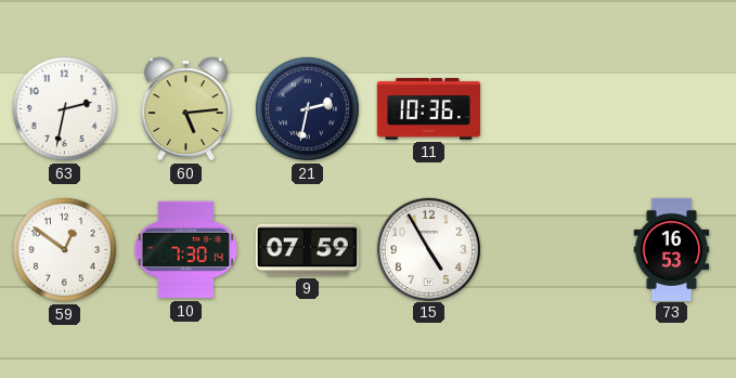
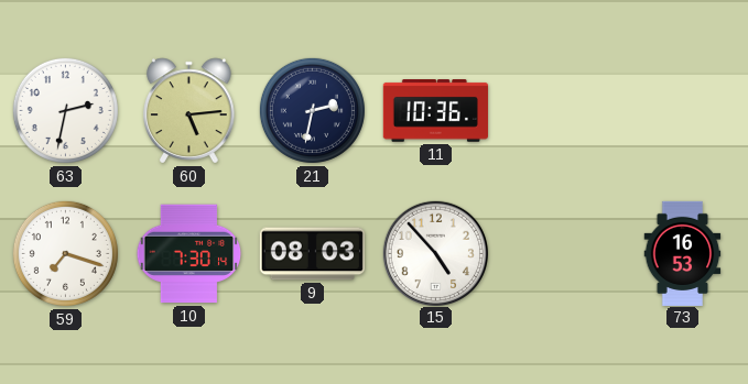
59: 12:51 -> 7:18 (65, 253)
9: 07:59 -> 08:03 (312, 254)
15: 4:55 -> 4:53 (435, 253)
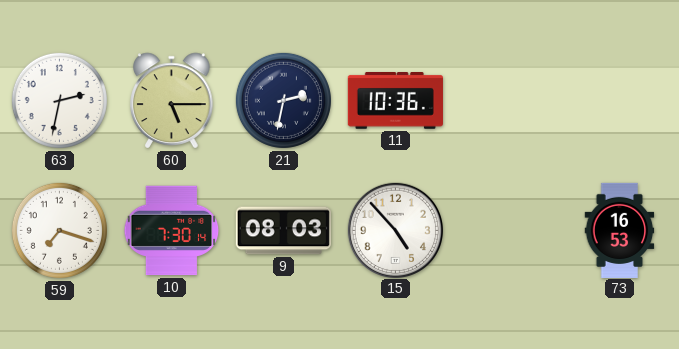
60: 5:14 -> 5:15 (172, 101)
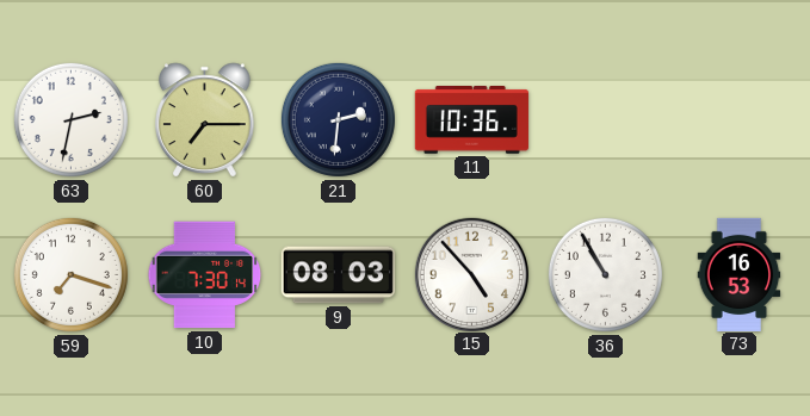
60: 5:15 -> 7:15 (205, 120)
21: 2:32 -> 2:31 (338, 119)
36: none -> 10:55 (605, 274)
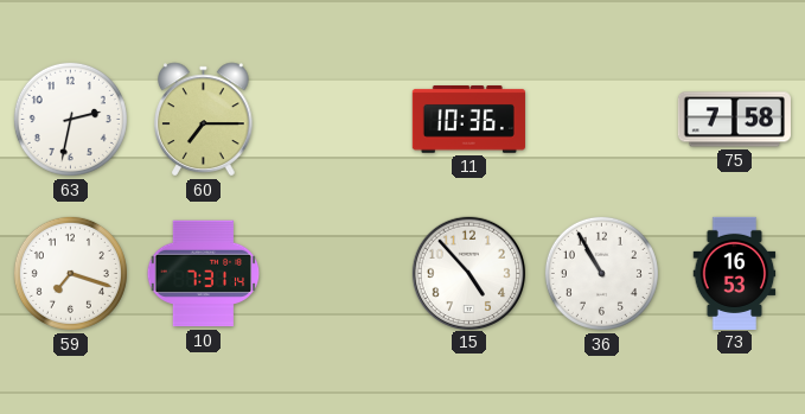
21: 2:31 -> none (338, 119)
75: none -> 7:58 (734, 120)
10: 7:30 -> 7:31 (204, 274)
9: 08:03 -> none (338, 275)
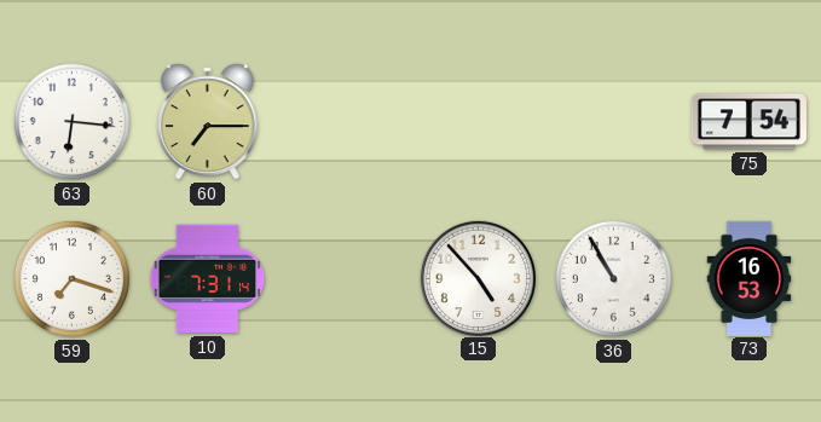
63: 2:32 -> 6:16 (71, 121)
11: 10:36 -> none (468, 120)
75: 7:58 -> 7:54 (748, 122)
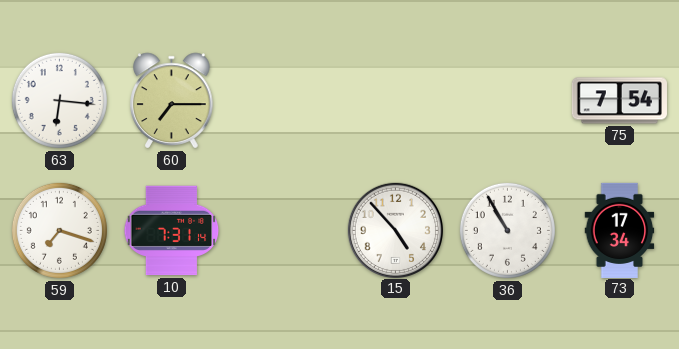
73: 16:53 -> 17:34 (620, 230)
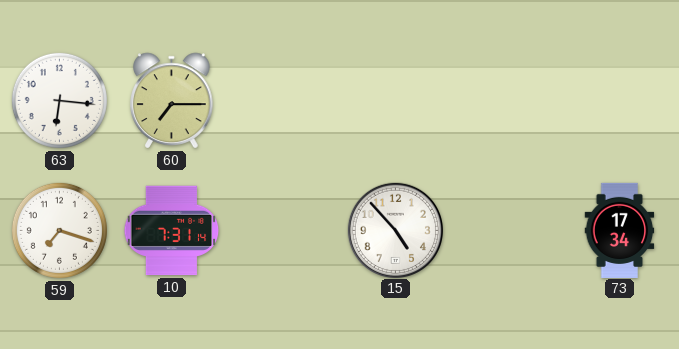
75: 7:54 -> none (619, 101)
36: 10:55 -> none (507, 230)
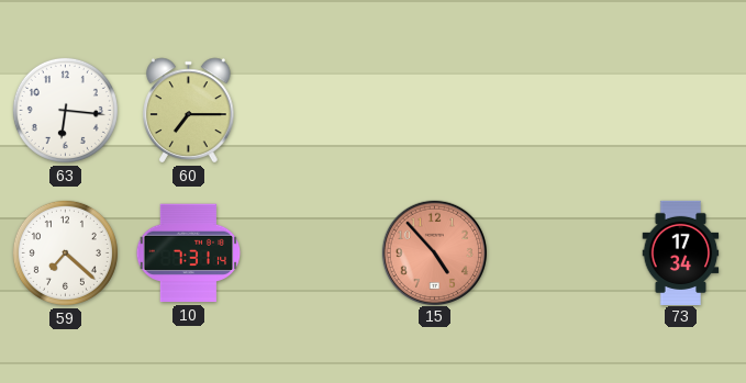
59: 7:18 -> 7:22 (65, 252)
15 dial: white -> salmon (434, 252)
